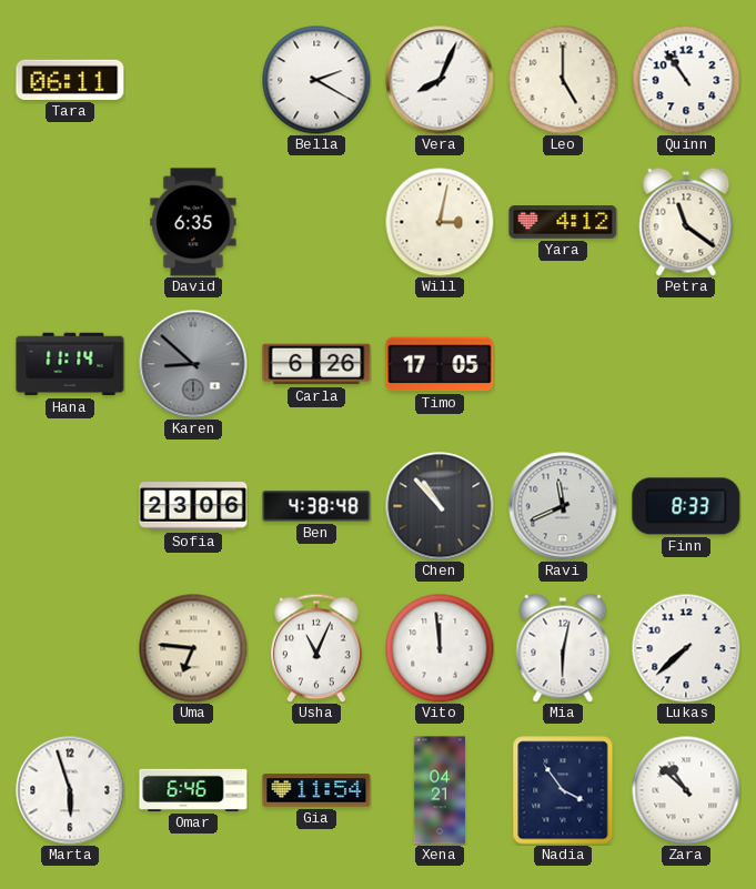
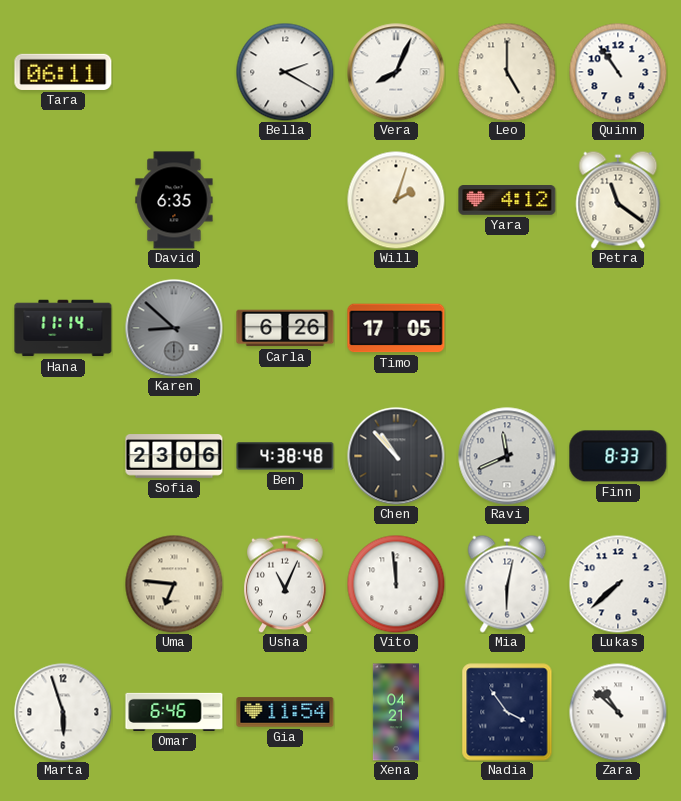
Will: 3:02 -> 2:03 (396, 200)
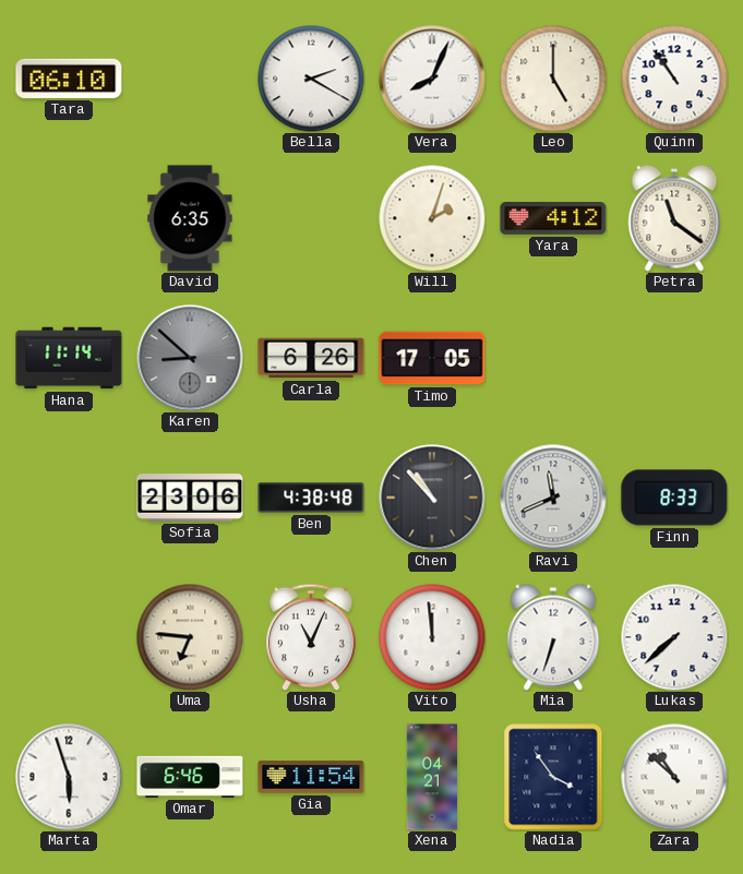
Tara: 06:11 -> 06:10 (69, 79)
Mia: 6:02 -> 6:33 (553, 637)
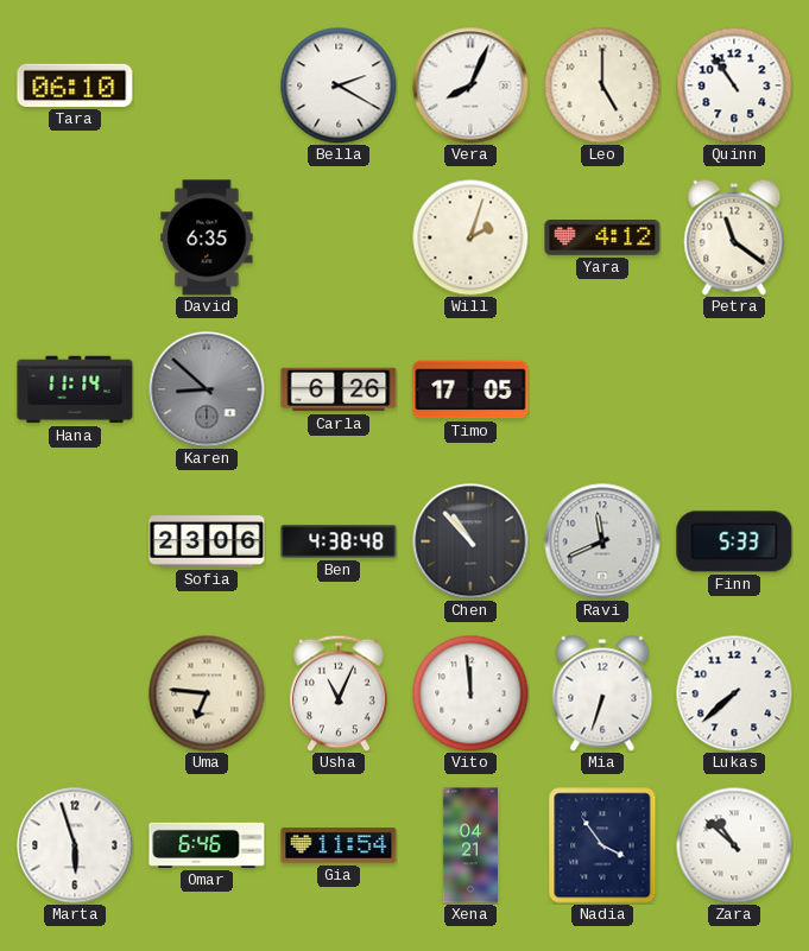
Finn: 8:33 -> 5:33 (734, 541)
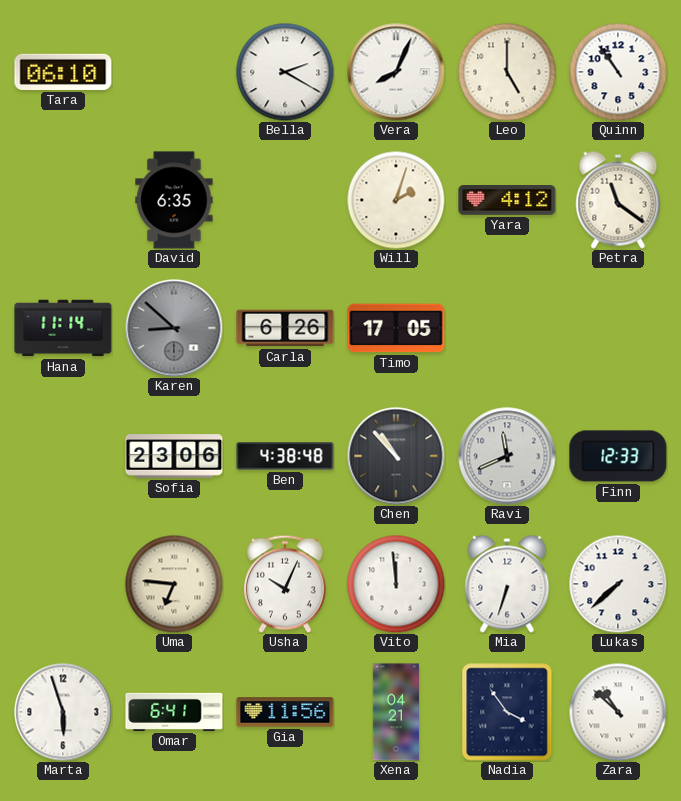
Finn: 5:33 -> 12:33 (618, 456)
Usha: 11:04 -> 10:04 (285, 584)
Omar: 6:46 -> 6:41 (174, 712)
Gia: 11:54 -> 11:56 (285, 712)
